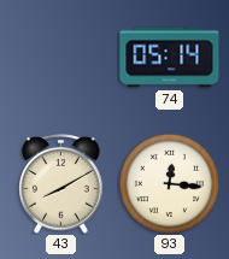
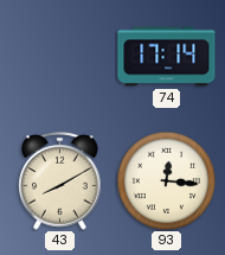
74: 05:14 -> 17:14 (167, 57)
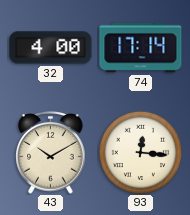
32: none -> 4:00 (51, 48)
43: 8:10 -> 10:10 (51, 153)
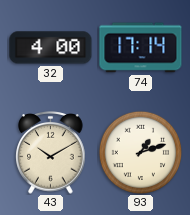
93: 12:16 -> 1:12 (140, 152)
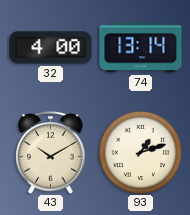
74: 17:14 -> 13:14 (141, 48)
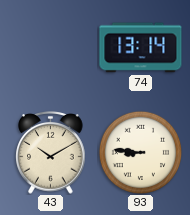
32: 4:00 -> none (51, 48)
93: 1:12 -> 8:46 (140, 152)
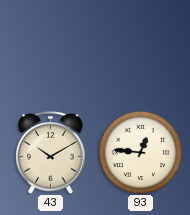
74: 13:14 -> none (141, 48)
93: 8:46 -> 12:46 (140, 152)
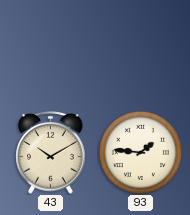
93: 12:46 -> 1:46 (140, 152)
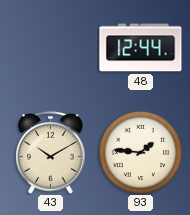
48: none -> 12:44 (141, 48)
